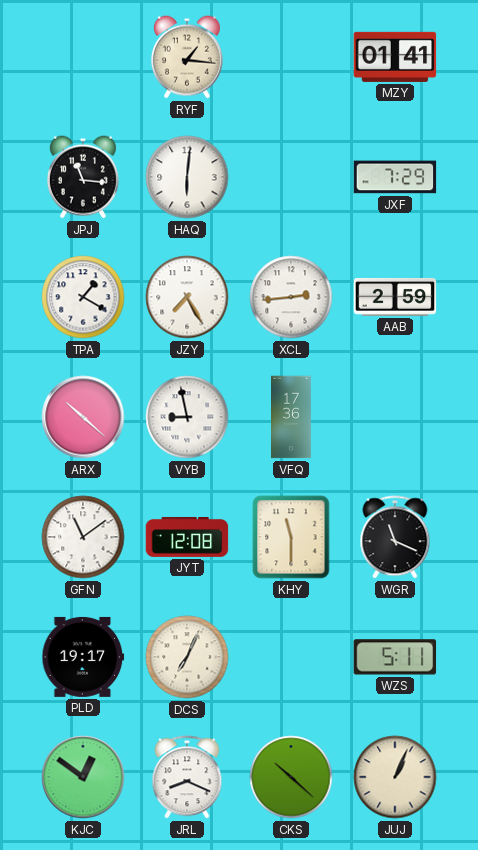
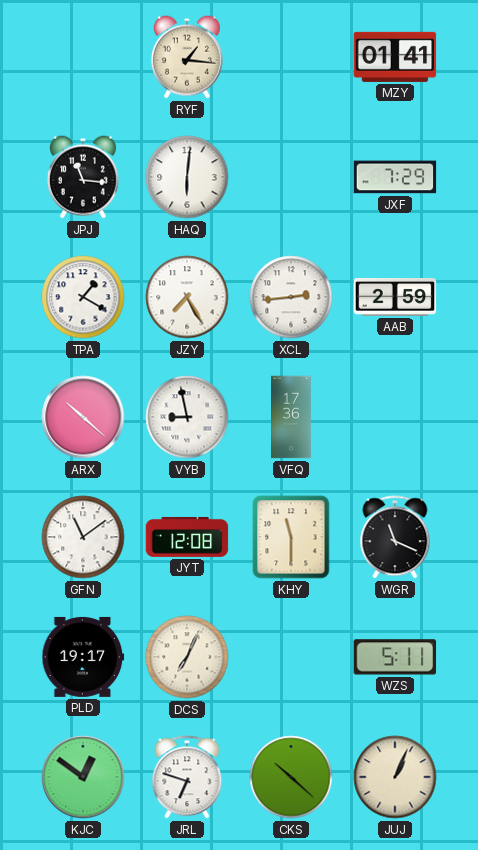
JRL: 8:19 -> 6:48 (187, 777)
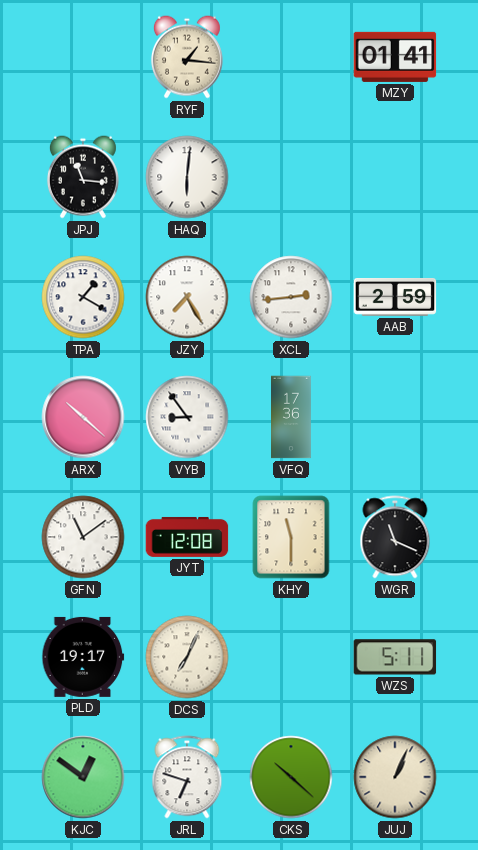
JXF: 7:29 -> none (395, 177)
VYB: 8:58 -> 8:54 (187, 417)
